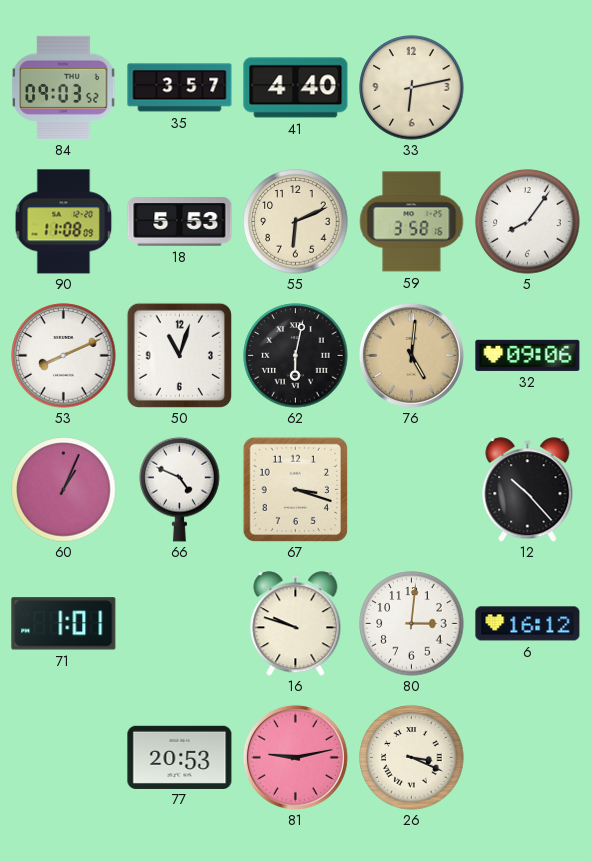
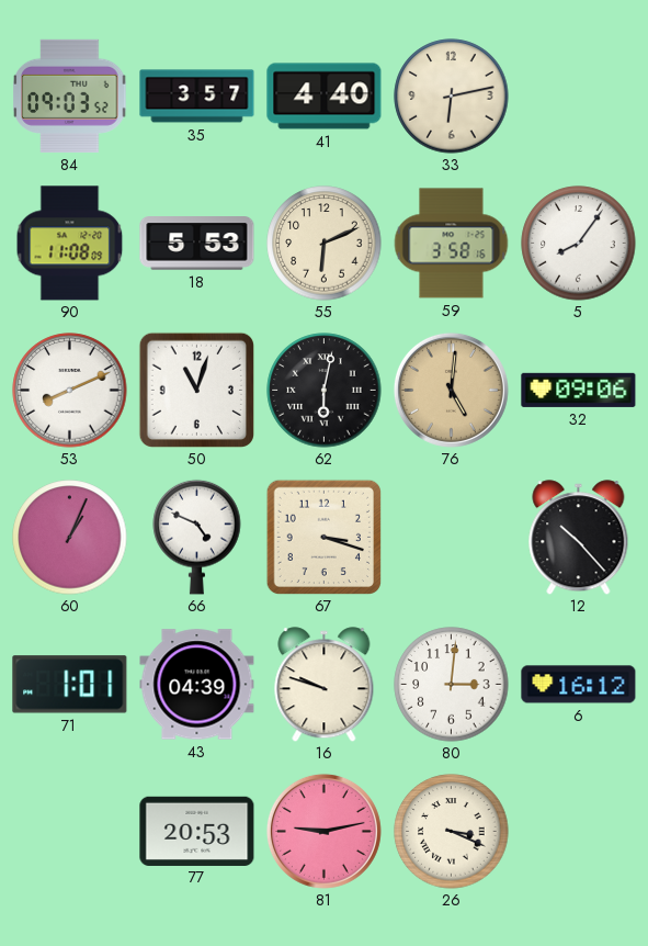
43: none -> 04:39 (197, 685)
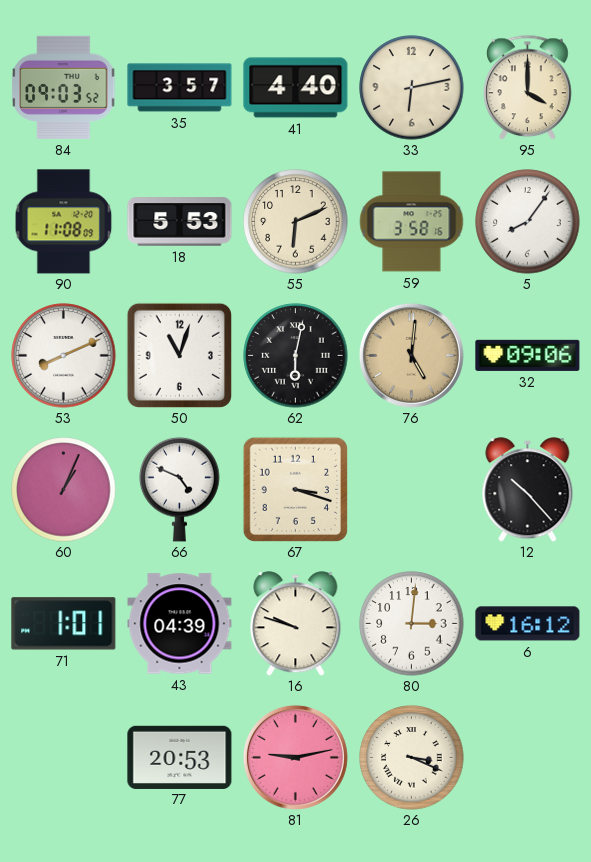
95: none -> 4:00 (528, 87)
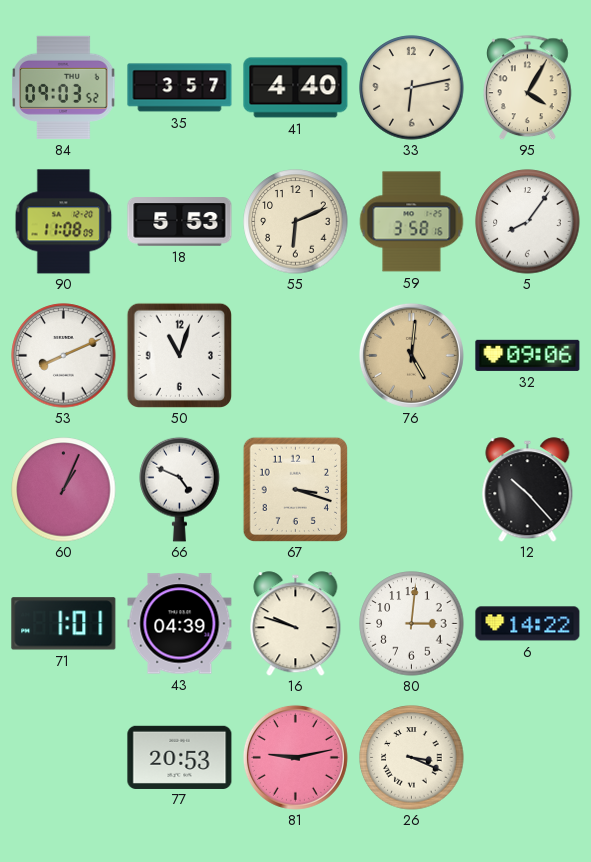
95: 4:00 -> 4:05 (528, 87)
62: 6:02 -> none (296, 356)
6: 16:12 -> 14:22 (528, 624)
